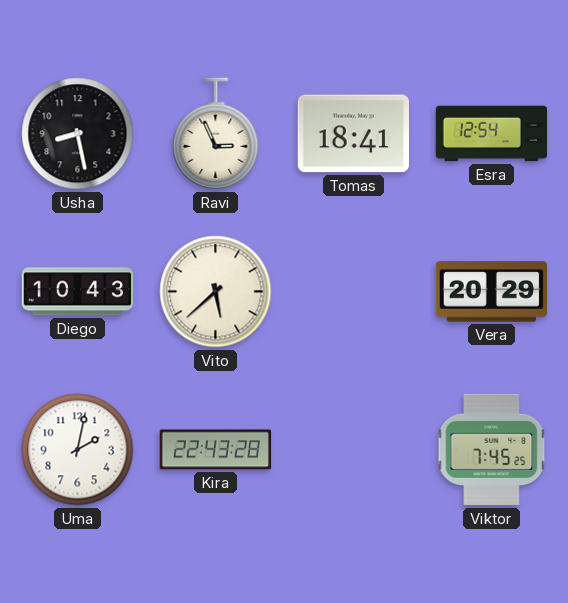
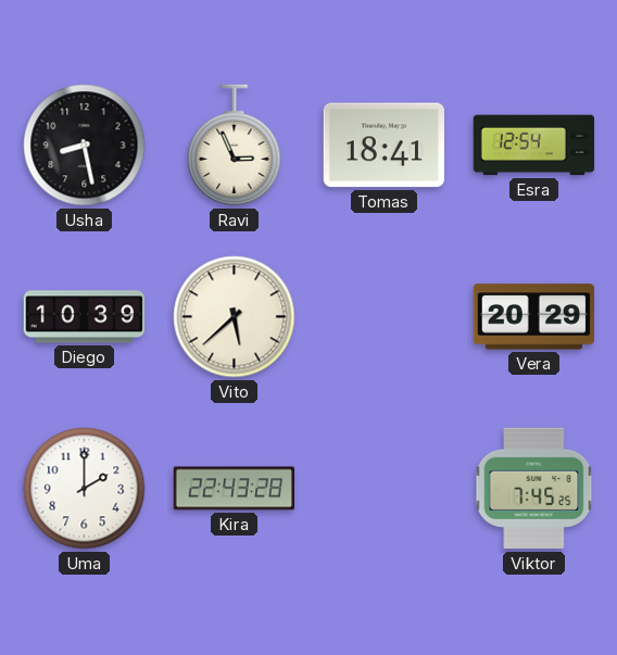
Diego: 10:43 -> 10:39 (85, 317)
Uma: 2:02 -> 2:00 (85, 489)
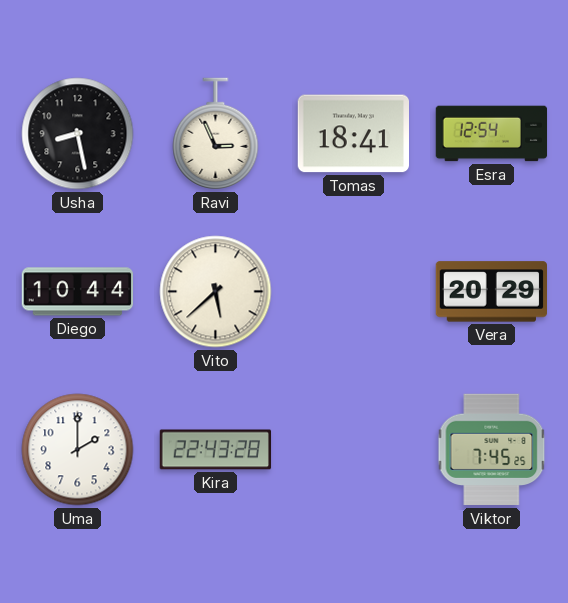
Diego: 10:39 -> 10:44 (78, 292)
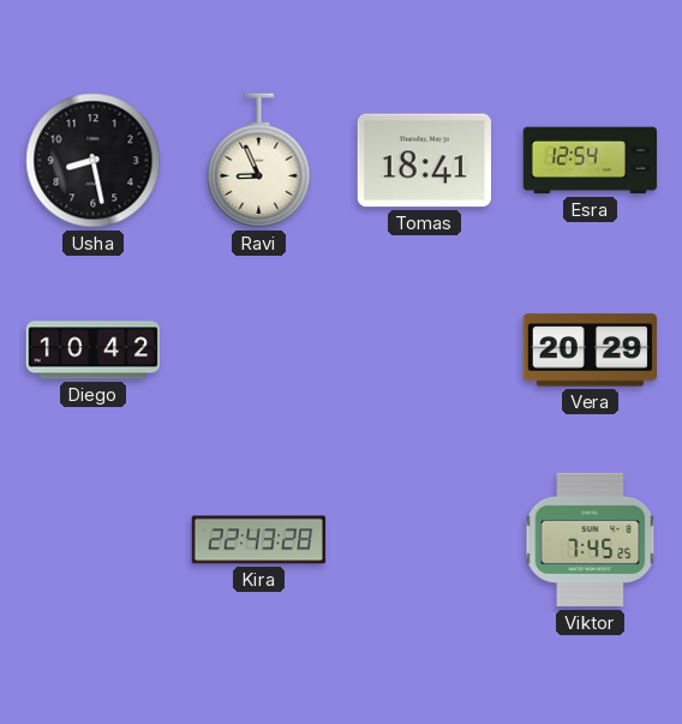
Ravi: 2:56 -> 8:56 (259, 161)
Diego: 10:44 -> 10:42 (94, 351)
Vito: 5:38 -> none (216, 292)
Uma: 2:00 -> none (78, 450)
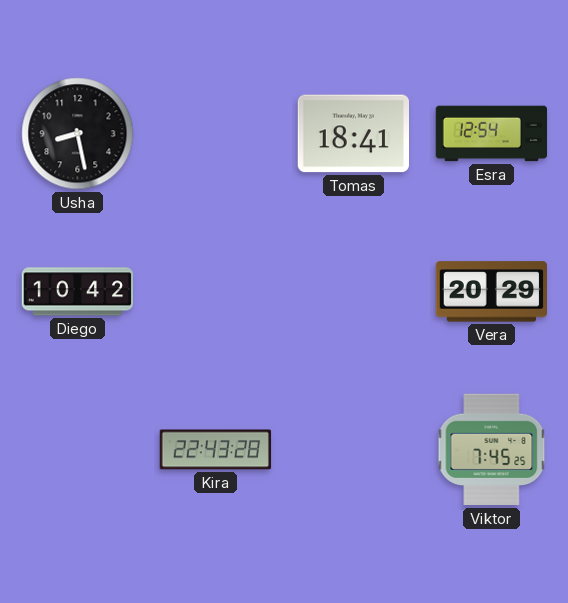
Ravi: 8:56 -> none (259, 161)
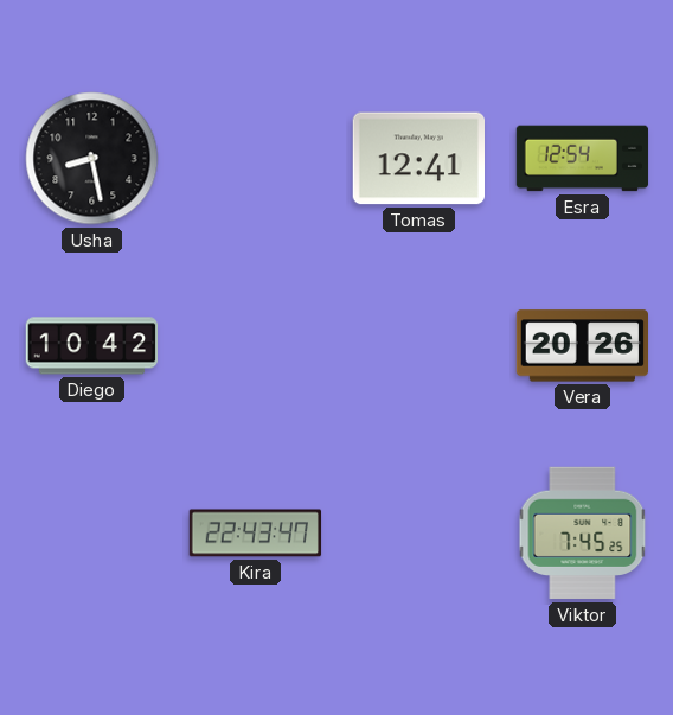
Tomas: 18:41 -> 12:41 (418, 159)
Vera: 20:29 -> 20:26 (582, 346)
Kira: 22:43:28 -> 22:43:47 (256, 534)
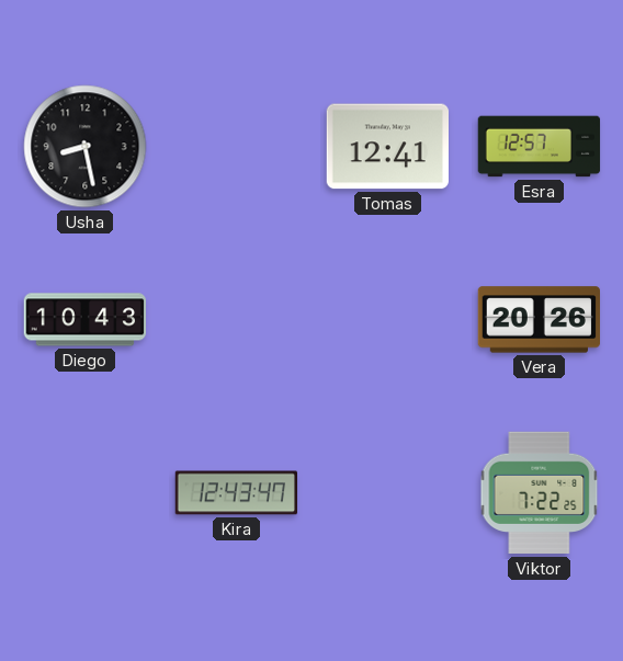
Esra: 12:54 -> 12:57 (540, 147)
Diego: 10:42 -> 10:43 (86, 320)
Kira: 22:43 -> 12:43 (237, 493)
Viktor: 7:45 -> 7:22 (540, 493)
